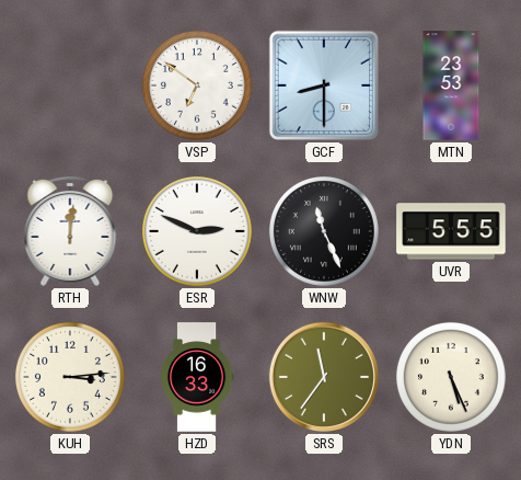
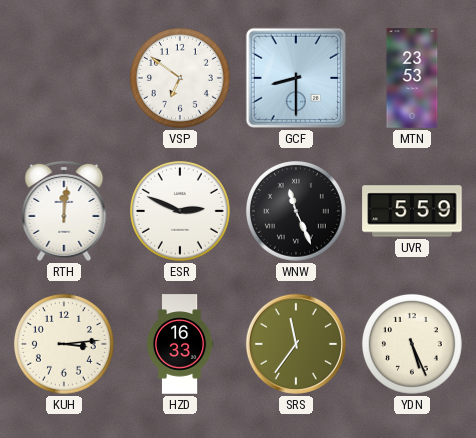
UVR: 5:55 -> 5:59 (412, 211)
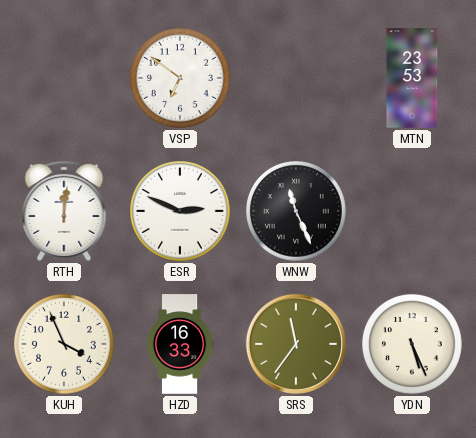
GCF: 8:30 -> none (296, 78)
UVR: 5:59 -> none (412, 211)
KUH: 3:14 -> 3:56 (64, 344)
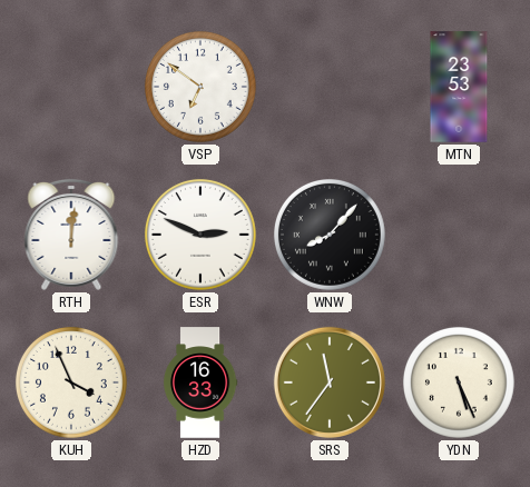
WNW: 11:26 -> 8:07 (330, 235)
